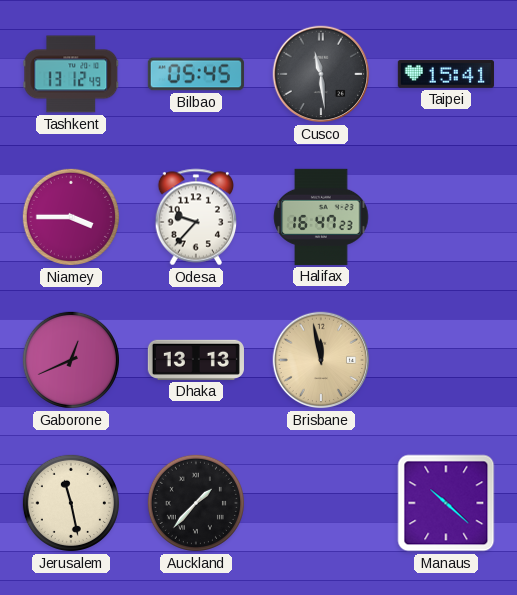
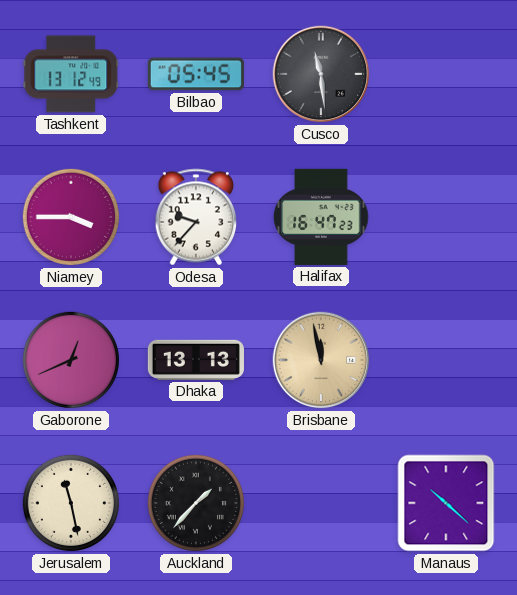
Taipei: 15:41 -> none (446, 74)
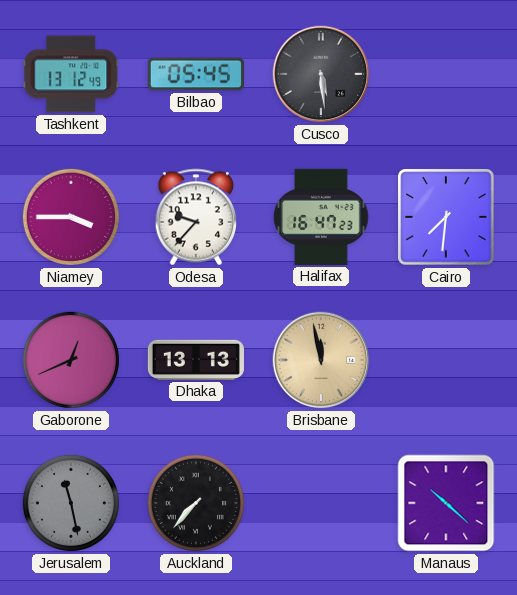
Cusco: 11:29 -> 5:29 (321, 74)
Cairo: none -> 7:31 (447, 218)
Jerusalem dial: cream -> grey (71, 503)
Auckland: 1:37 -> 7:37 (196, 503)
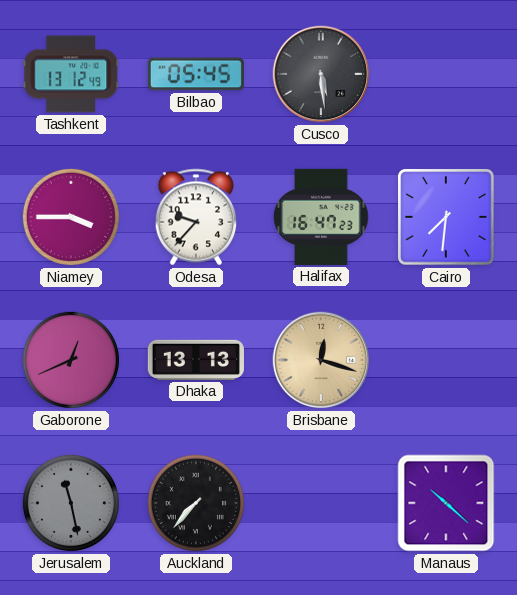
Brisbane: 11:58 -> 12:18 (321, 360)
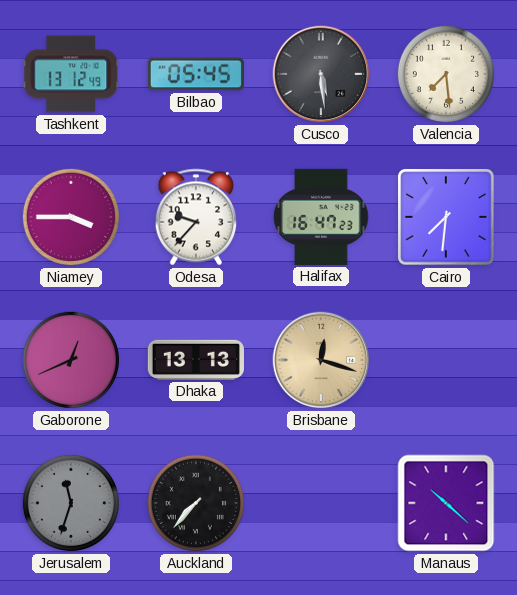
Valencia: none -> 7:29 (446, 74)
Jerusalem: 11:28 -> 11:33 (71, 503)
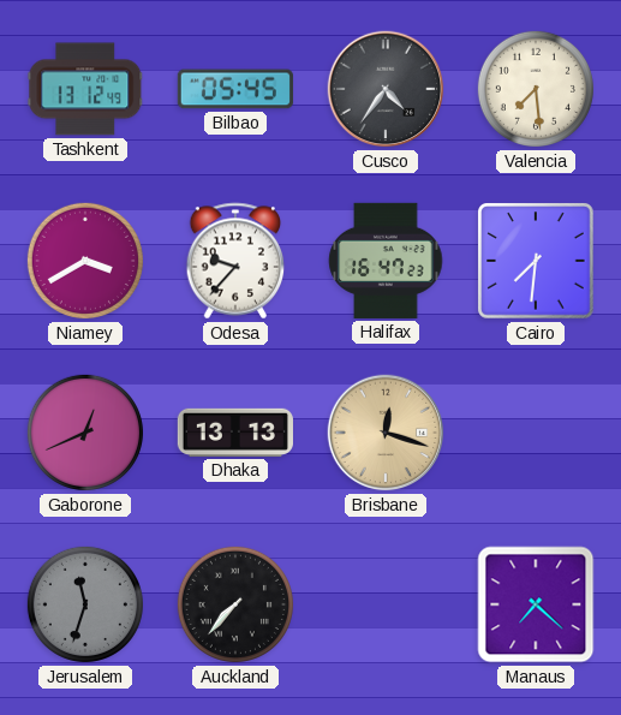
Cusco: 5:29 -> 4:36 (386, 89)
Niamey: 3:45 -> 3:40 (85, 261)
Manaus: 10:22 -> 7:22 (536, 604)
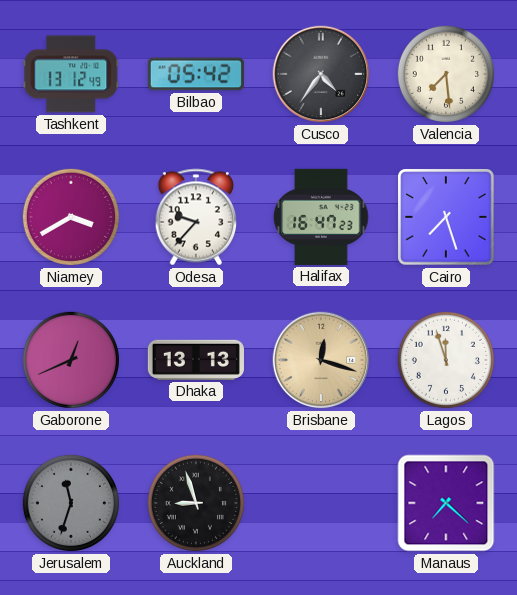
Bilbao: 05:45 -> 05:42 (196, 74)
Cairo: 7:31 -> 7:27 (447, 218)
Lagos: none -> 11:57 (446, 360)
Auckland: 7:37 -> 8:57 (196, 503)
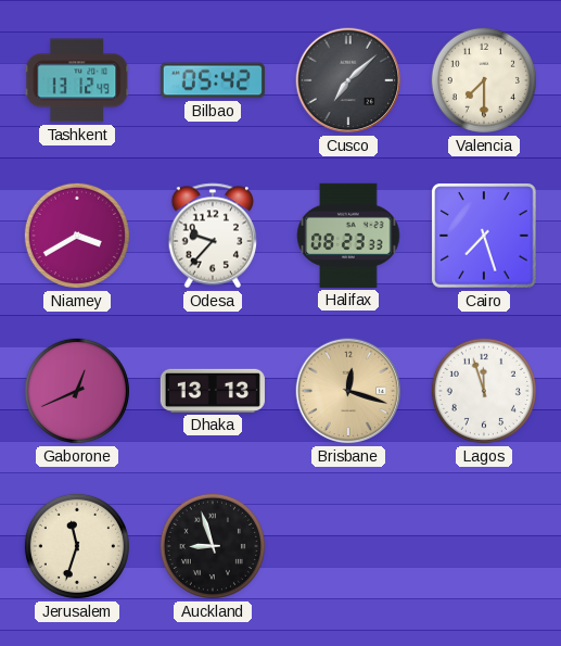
Cusco: 4:36 -> 7:08 (348, 80)
Valencia: 7:29 -> 7:30 (484, 80)
Halifax: 16:47 -> 08:23 (348, 236)
Jerusalem dial: grey -> cream (77, 546)
Manaus: 7:22 -> none (446, 503)
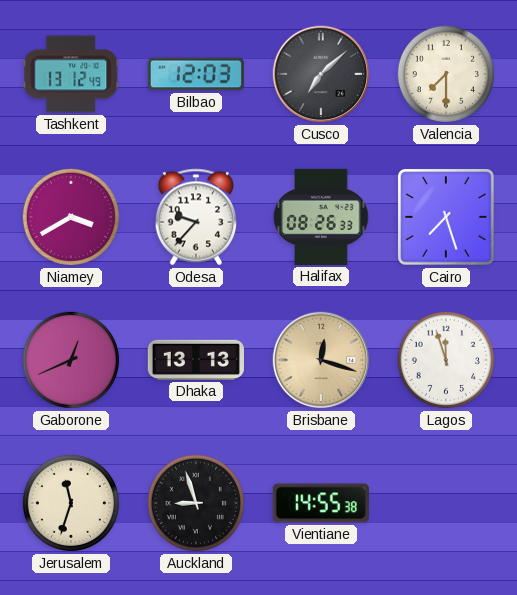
Bilbao: 05:42 -> 12:03 (196, 74)
Halifax: 08:23 -> 08:26 (321, 217)
Vientiane: none -> 14:55 (321, 503)
